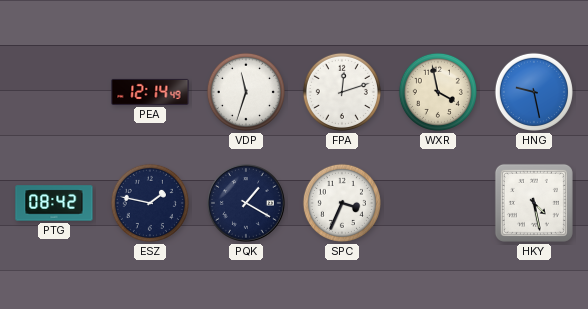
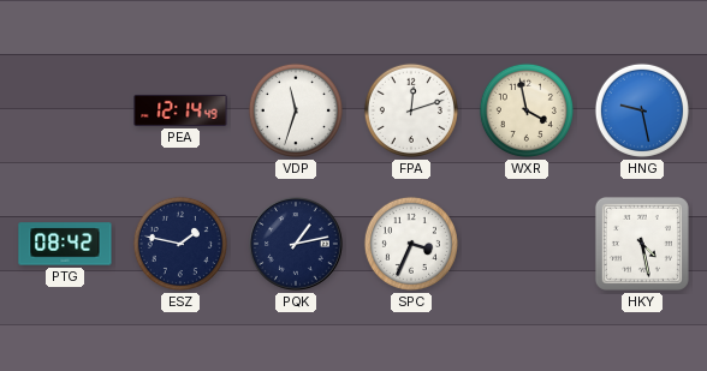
PQK: 1:20 -> 1:13 (297, 245)
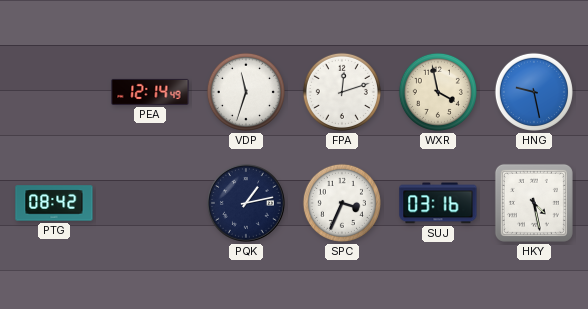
ESZ: 1:47 -> none (180, 244)
SUJ: none -> 03:16 (438, 203)
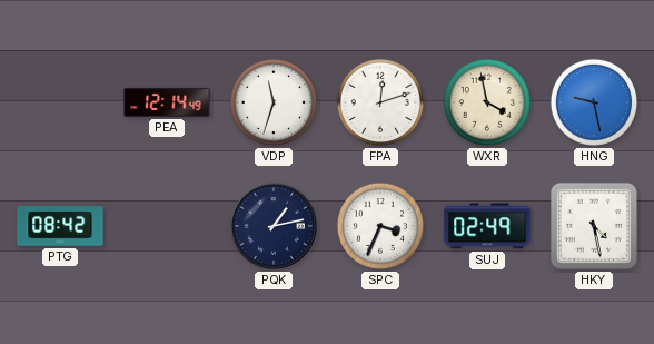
SUJ: 03:16 -> 02:49 (487, 226)
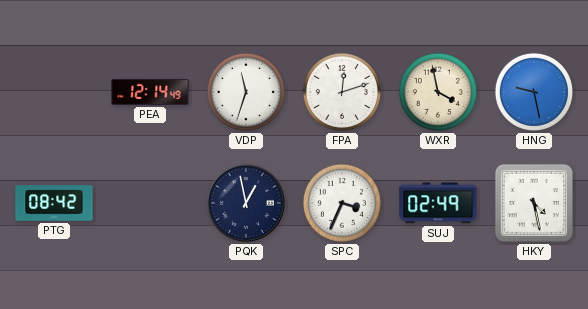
PQK: 1:13 -> 12:58 (247, 204)
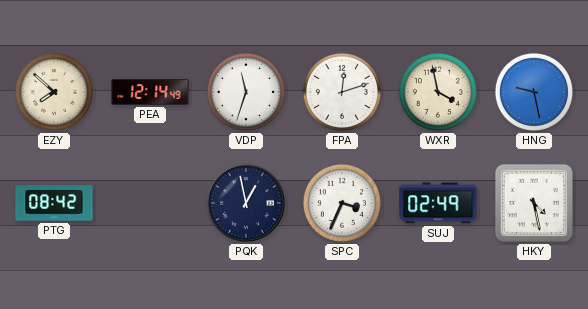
EZY: none -> 7:52 (54, 92)
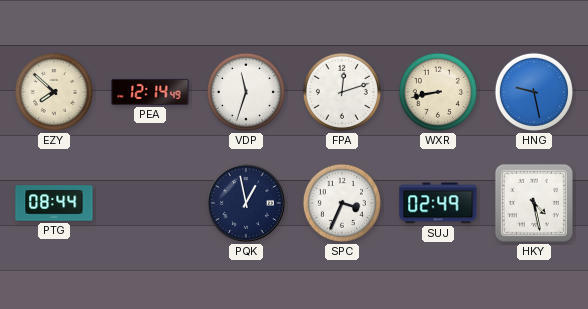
WXR: 3:58 -> 8:43 (438, 92)
PTG: 08:42 -> 08:44 (54, 203)
